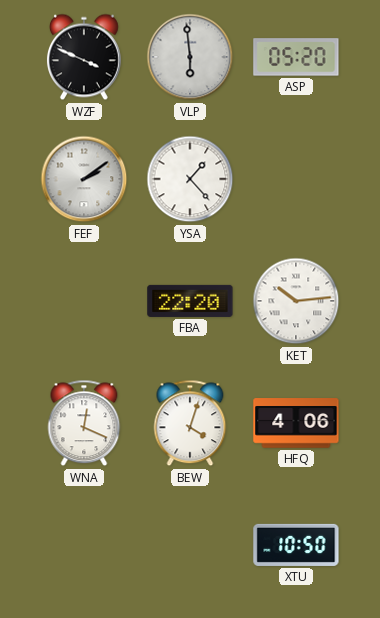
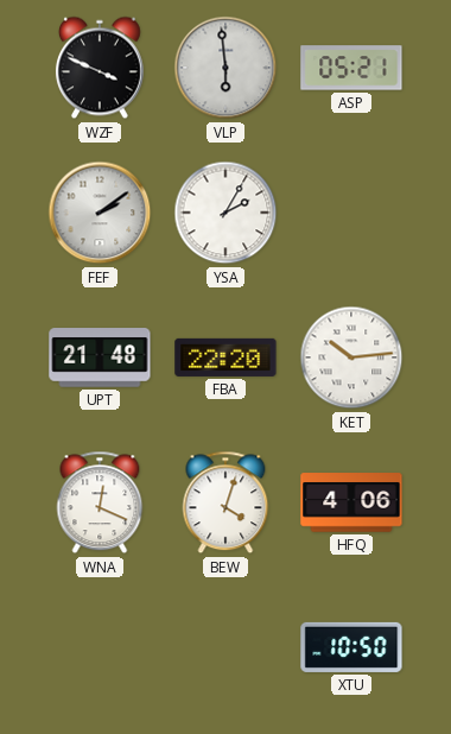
ASP: 05:20 -> 05:21 (351, 68)
YSA: 1:23 -> 2:05 (225, 213)
UPT: none -> 21:48 (100, 357)
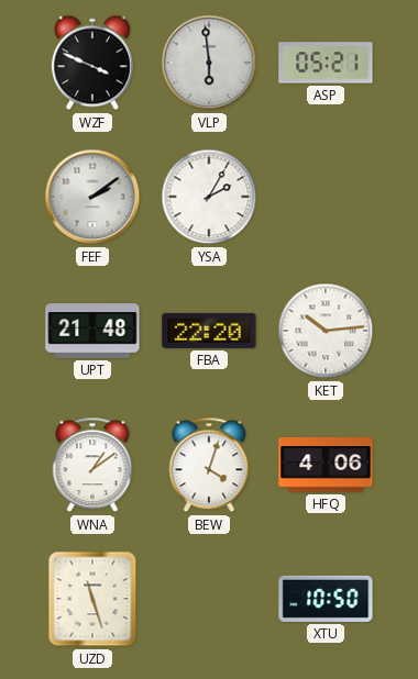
WNA: 12:19 -> 1:09 (92, 465)
UZD: none -> 11:27 (92, 599)
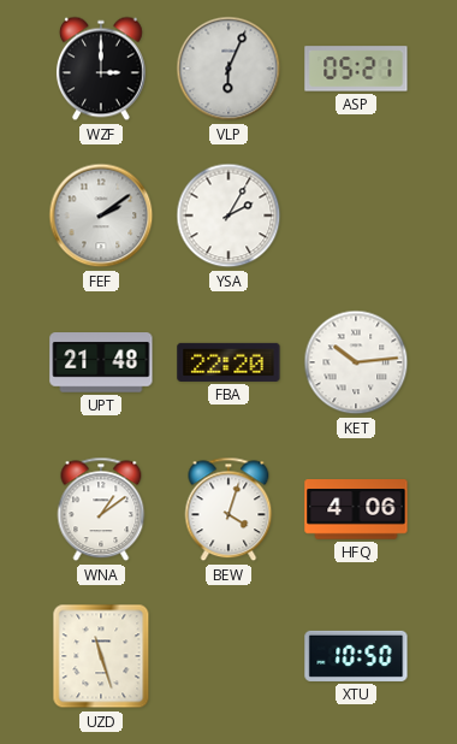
WZF: 3:49 -> 3:00 (101, 69)
VLP: 5:59 -> 6:04 (228, 69)
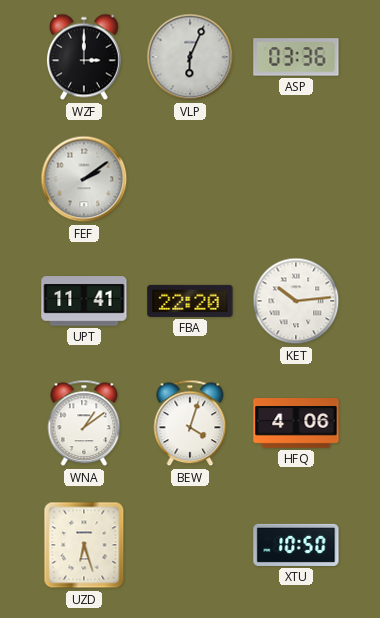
ASP: 05:21 -> 03:36 (296, 57)
YSA: 2:05 -> none (228, 215)
UPT: 21:48 -> 11:41 (84, 301)
UZD: 11:27 -> 6:27 (84, 545)
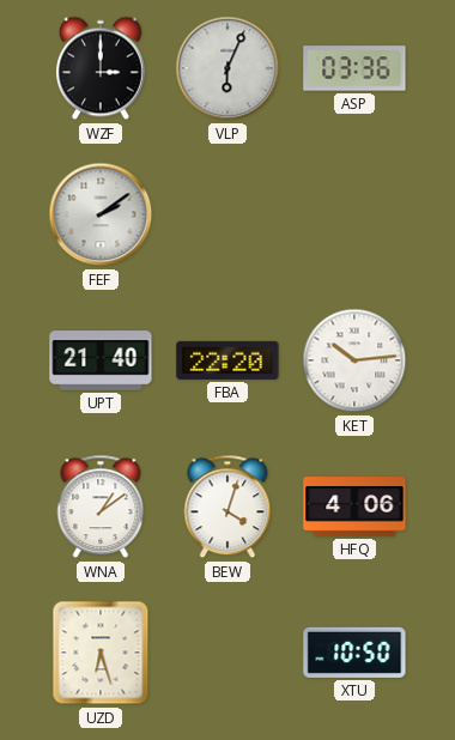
UPT: 11:41 -> 21:40 (101, 360)
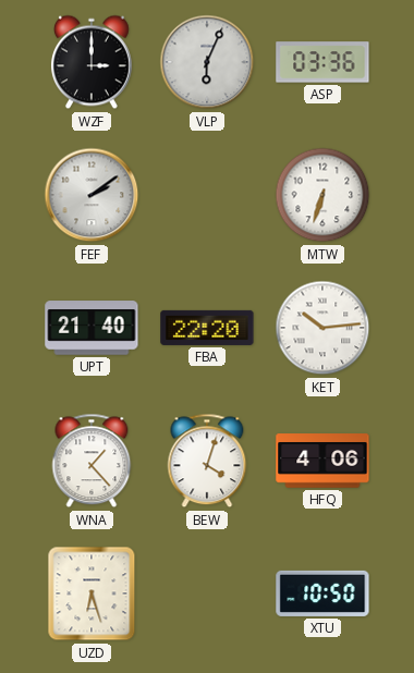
MTW: none -> 6:33 (322, 195)
WNA: 1:09 -> 1:23 (92, 461)
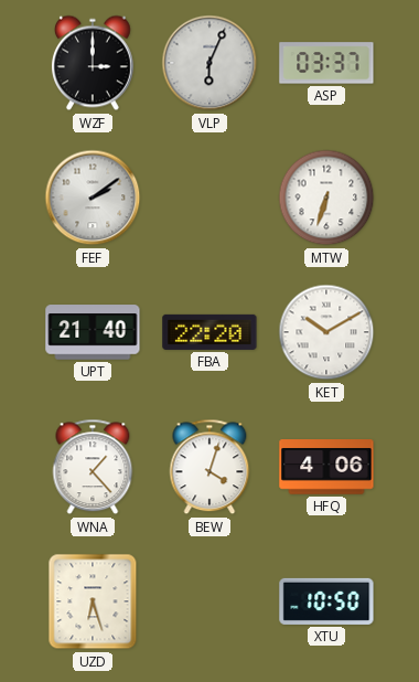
ASP: 03:36 -> 03:37 (326, 63)
KET: 10:14 -> 10:10 (326, 332)
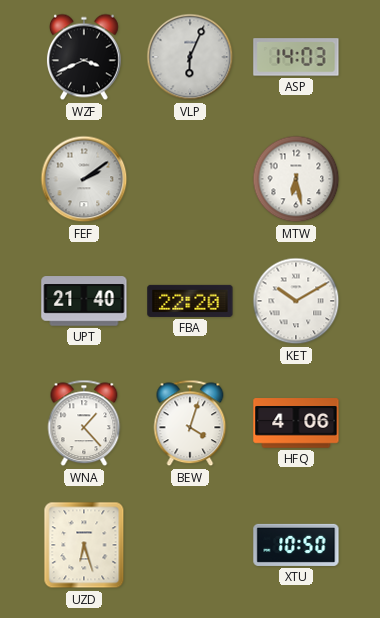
WZF: 3:00 -> 3:41 (84, 57)
ASP: 03:37 -> 14:03 (296, 57)
MTW: 6:33 -> 6:28 (296, 179)
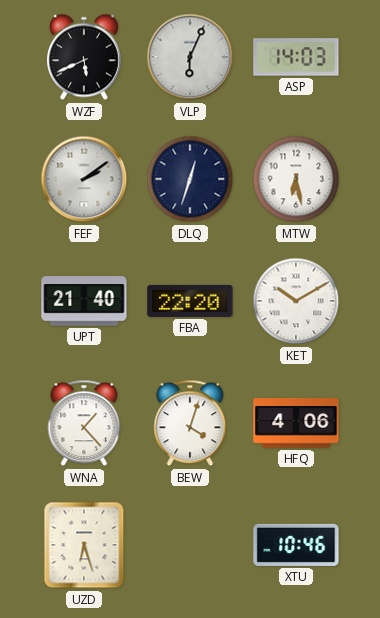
WZF: 3:41 -> 5:41 (84, 57)
DLQ: none -> 12:33 (190, 179)
XTU: 10:50 -> 10:46 (296, 545)
